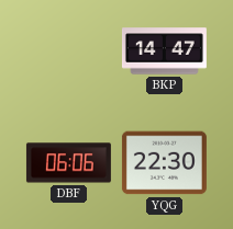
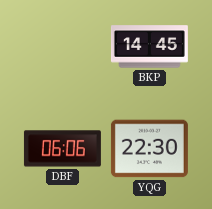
BKP: 14:47 -> 14:45 (149, 47)
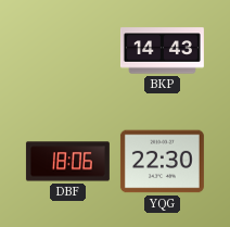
BKP: 14:45 -> 14:43 (162, 51)
DBF: 06:06 -> 18:06 (67, 162)
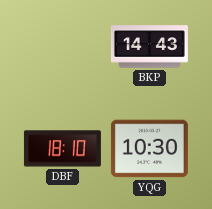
DBF: 18:06 -> 18:10 (62, 149)
YQG: 22:30 -> 10:30 (149, 149)
